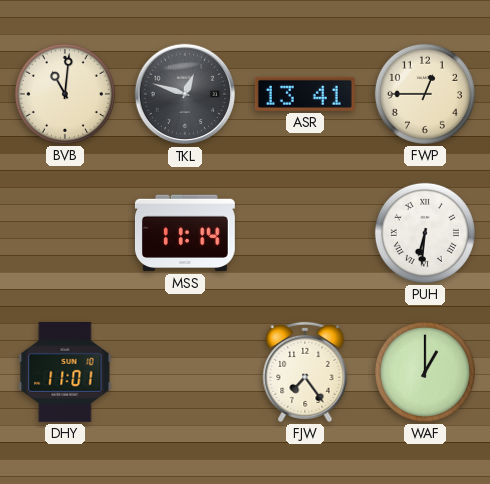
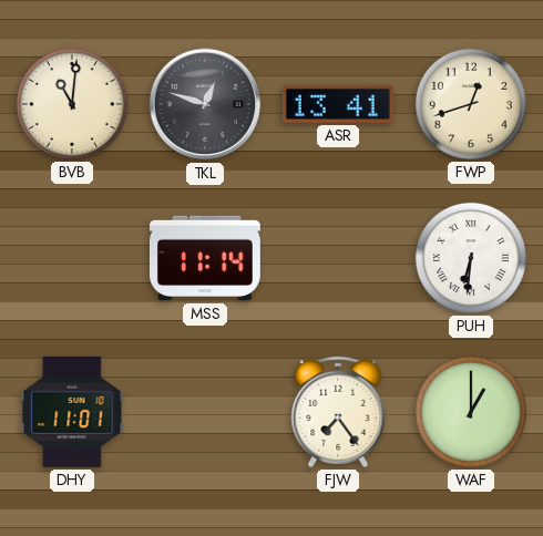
FWP: 12:45 -> 12:42 (471, 104)
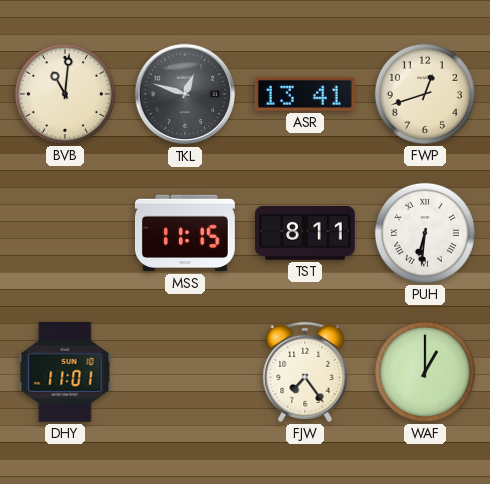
MSS: 11:14 -> 11:15 (185, 233)
TST: none -> 8:11 (306, 234)
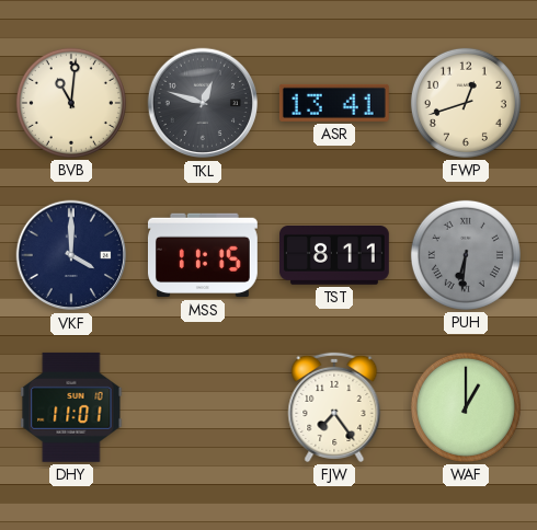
VKF: none -> 4:00 (71, 255)
PUH dial: white -> grey (466, 255)
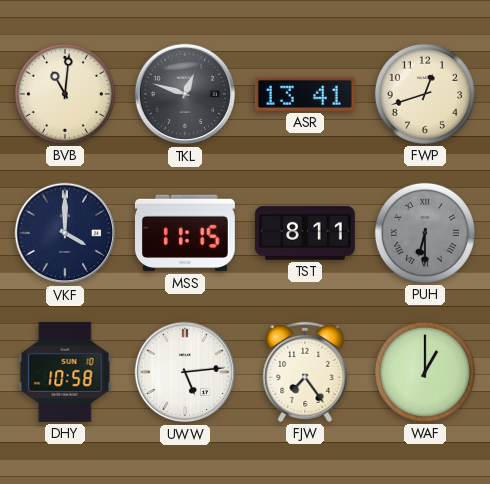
PUH: 6:31 -> 6:30 (425, 233)
DHY: 11:01 -> 10:58 (65, 372)
UWW: none -> 5:14 (185, 372)
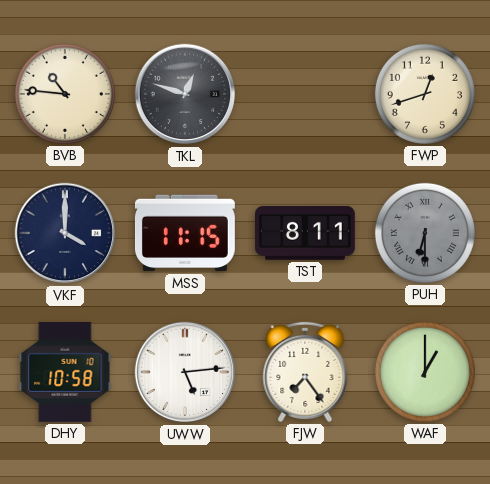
BVB: 11:01 -> 10:46 (65, 94)
ASR: 13:41 -> none (305, 94)
